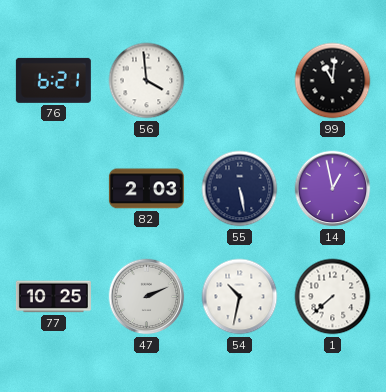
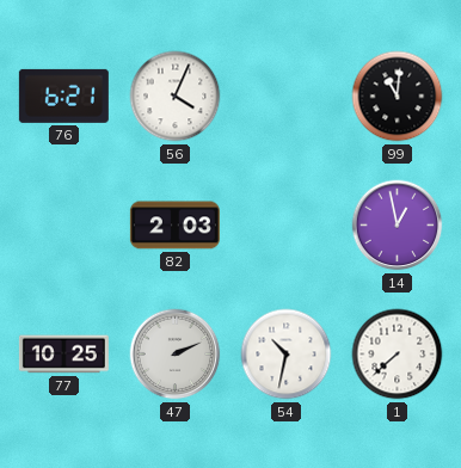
56: 3:59 -> 4:04 (176, 97)
55: 5:28 -> none (240, 189)
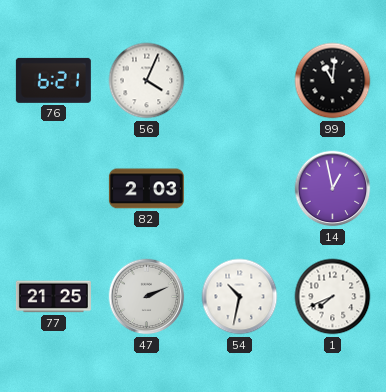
77: 10:25 -> 21:25 (53, 297)
1: 7:38 -> 7:41 (333, 297)
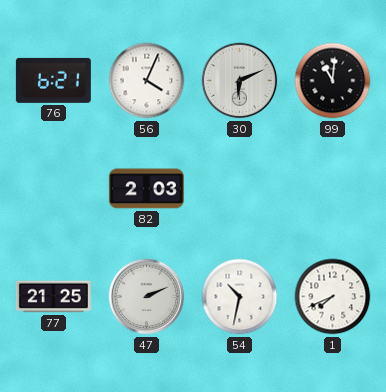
30: none -> 6:11 (240, 81)
14: 12:58 -> none (333, 189)
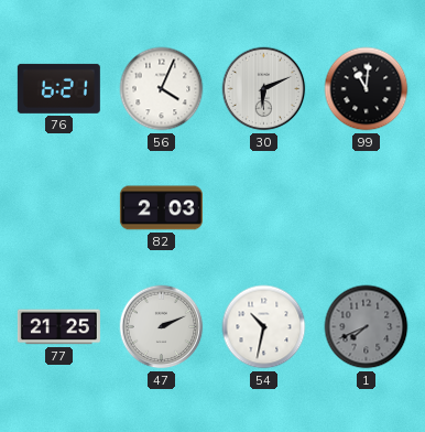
1 dial: white -> grey (367, 327)
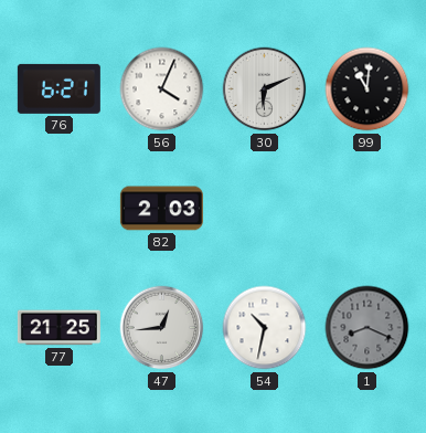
47: 2:11 -> 12:44 (162, 328)
1: 7:41 -> 8:19 (368, 328)
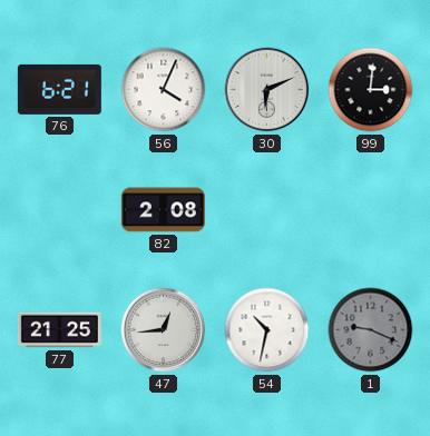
99: 11:01 -> 3:01 (371, 90)
82: 2:03 -> 2:08 (163, 210)
1: 8:19 -> 9:19 (371, 330)
